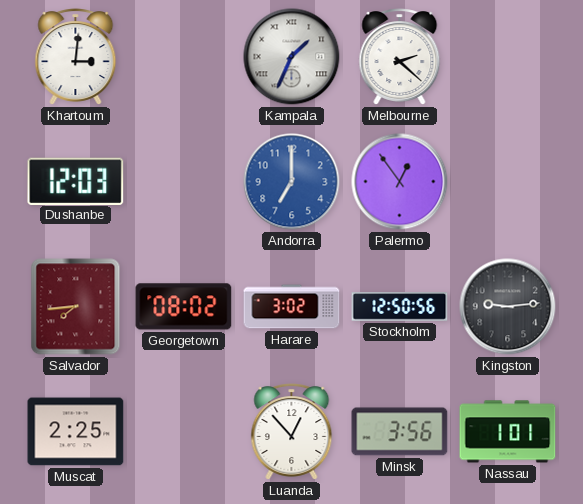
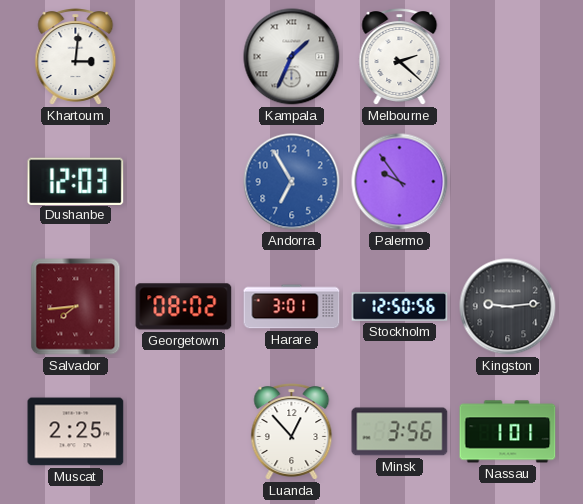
Andorra: 7:00 -> 6:55 (292, 182)
Palermo: 12:54 -> 9:54 (400, 182)
Harare: 3:02 -> 3:01 (292, 307)
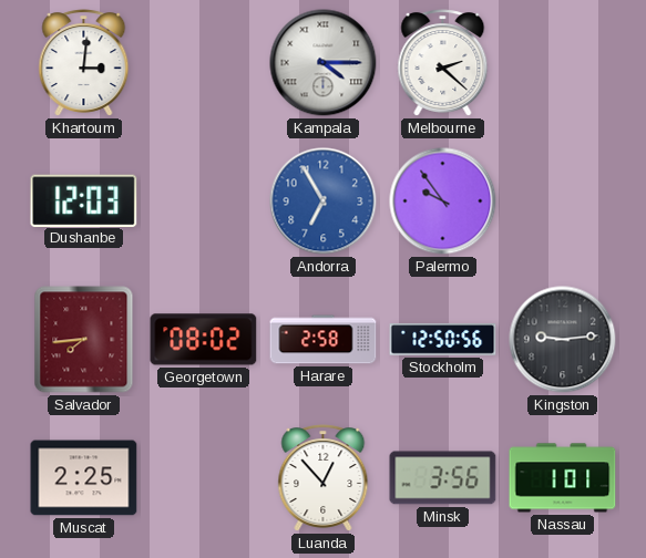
Kampala: 1:34 -> 4:15 (324, 63)
Harare: 3:01 -> 2:58 (324, 340)
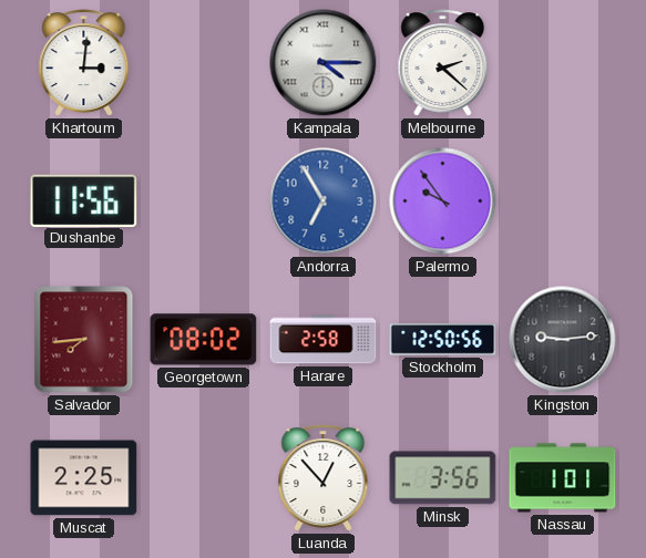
Dushanbe: 12:03 -> 11:56 (84, 200)
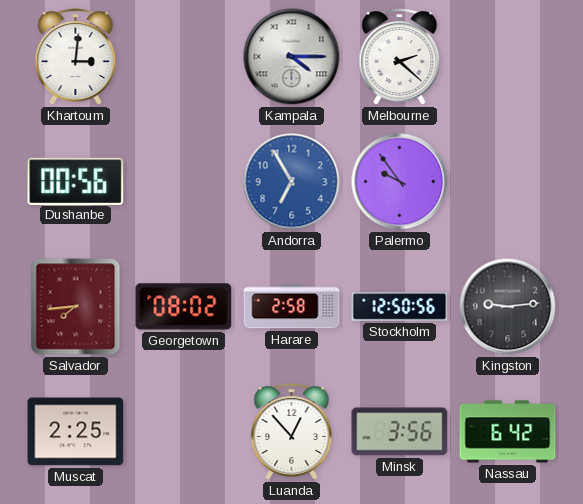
Dushanbe: 11:56 -> 00:56 (76, 181)
Nassau: 1:01 -> 6:42 (508, 432)
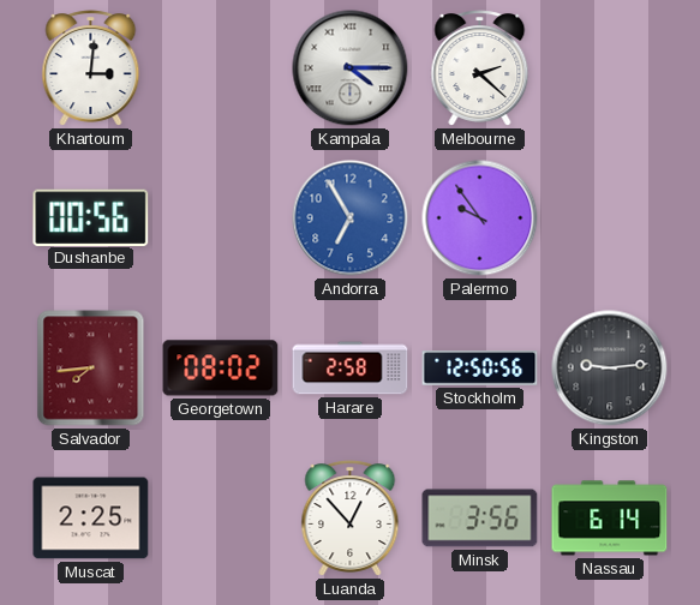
Nassau: 6:42 -> 6:14 (610, 519)
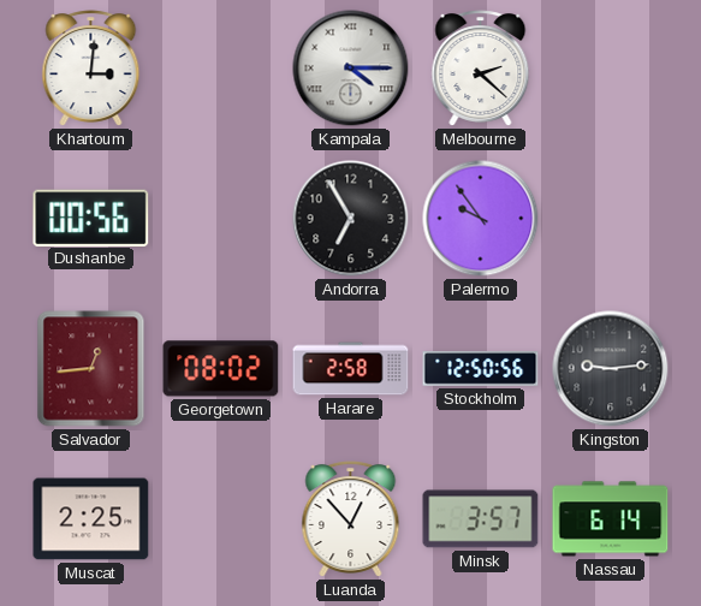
Andorra dial: blue -> black (351, 219)
Salvador: 7:44 -> 12:44 (91, 369)
Minsk: 3:56 -> 3:57 (481, 519)
